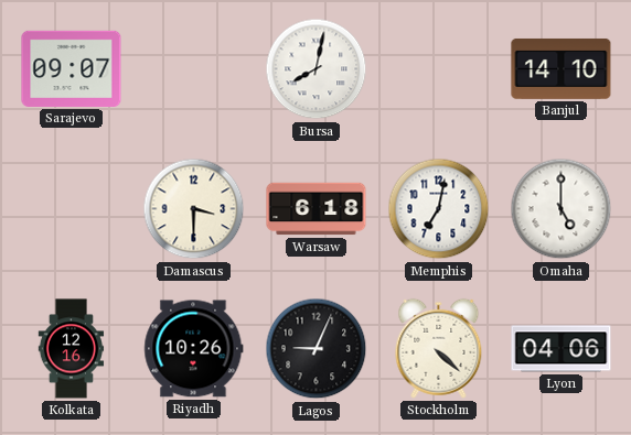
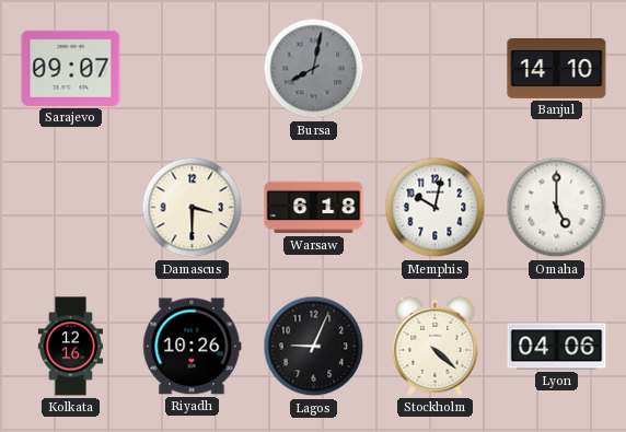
Bursa dial: white -> grey (314, 69)
Memphis: 7:02 -> 10:02 (436, 208)
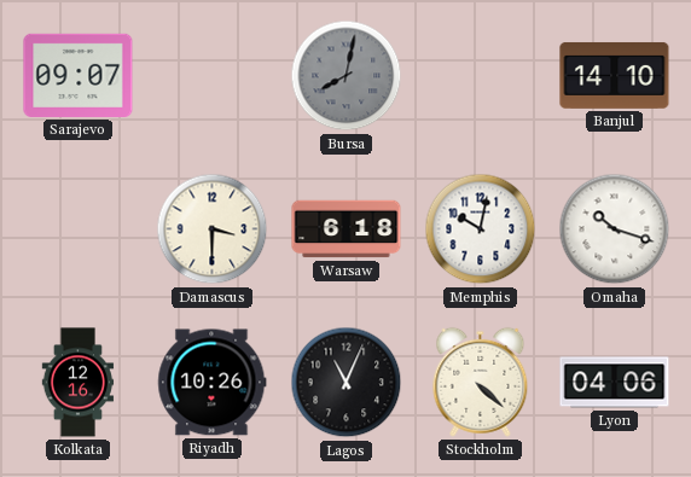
Omaha: 5:00 -> 10:18 (615, 229)
Lagos: 9:04 -> 11:04 (347, 383)
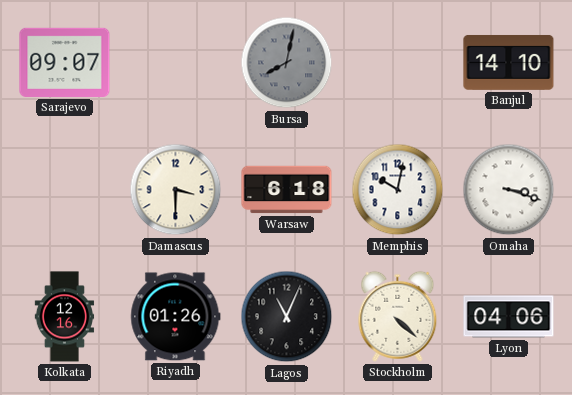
Omaha: 10:18 -> 3:18 (509, 190)
Riyadh: 10:26 -> 01:26 (176, 317)
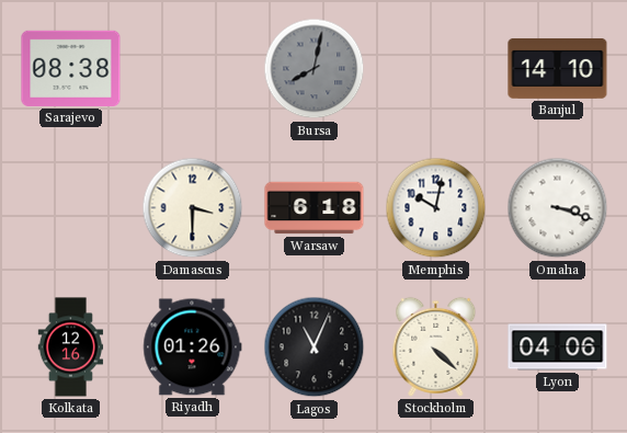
Sarajevo: 09:07 -> 08:38 (71, 68)
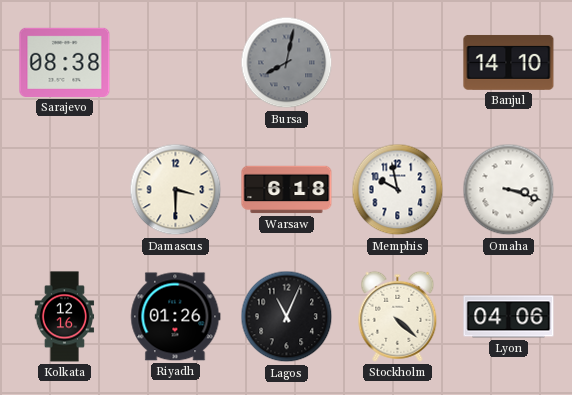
Memphis: 10:02 -> 9:58 (398, 190)
